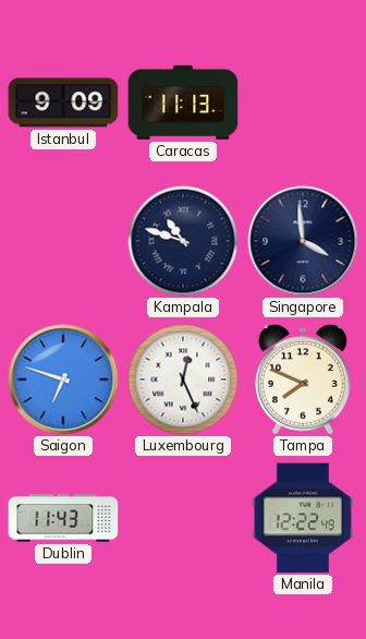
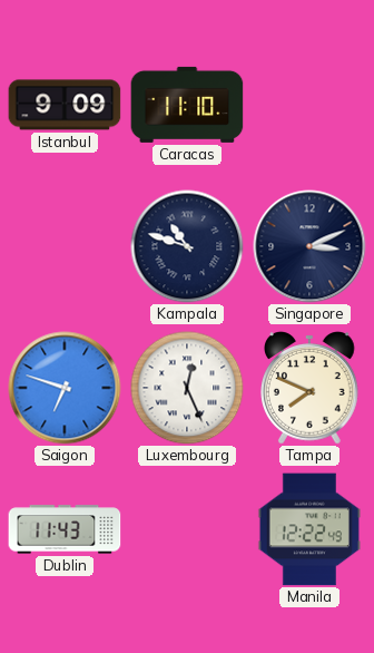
Caracas: 11:13 -> 11:10 (187, 105)
Singapore: 3:59 -> 3:11 (309, 246)
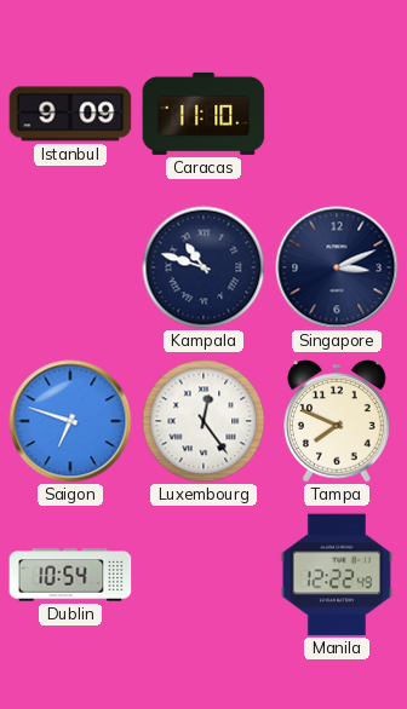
Luxembourg: 12:26 -> 12:24 (203, 421)
Dublin: 11:43 -> 10:54 (70, 575)
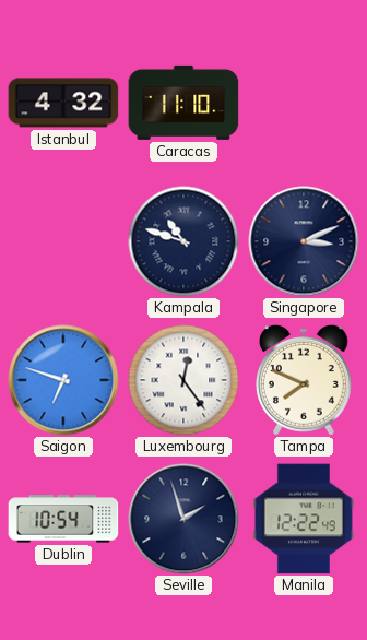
Istanbul: 9:09 -> 4:32 (63, 103)
Seville: none -> 1:57 (183, 519)
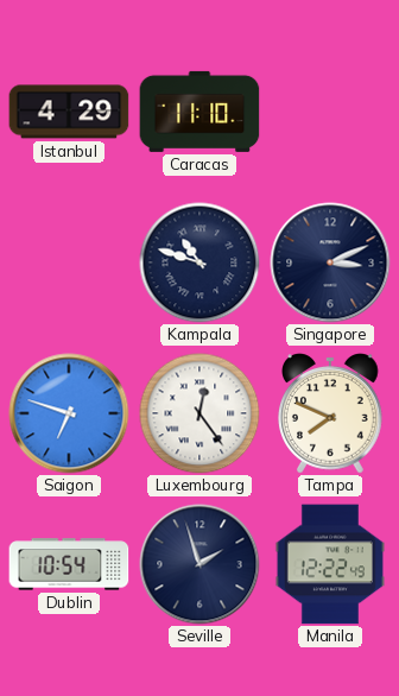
Istanbul: 4:32 -> 4:29 (69, 112)
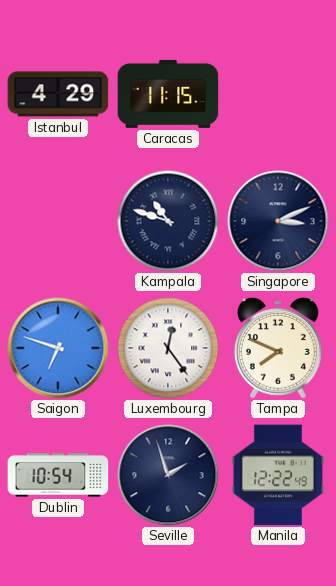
Caracas: 11:10 -> 11:15 (168, 94)
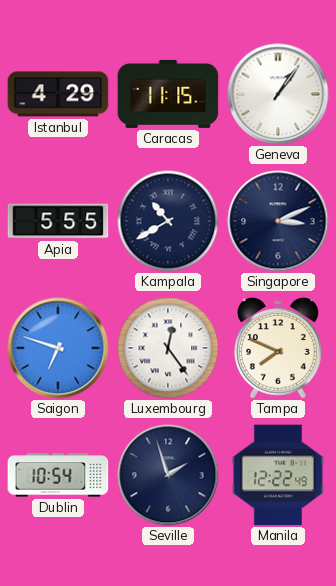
Geneva: none -> 1:06 (278, 94)
Apia: none -> 5:55 (58, 221)
Kampala: 10:48 -> 10:40 (168, 221)
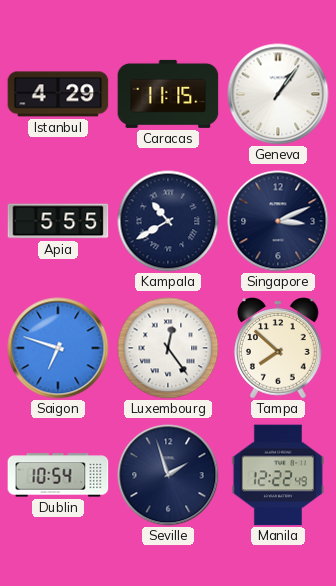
Tampa: 7:49 -> 7:52 (279, 348)
